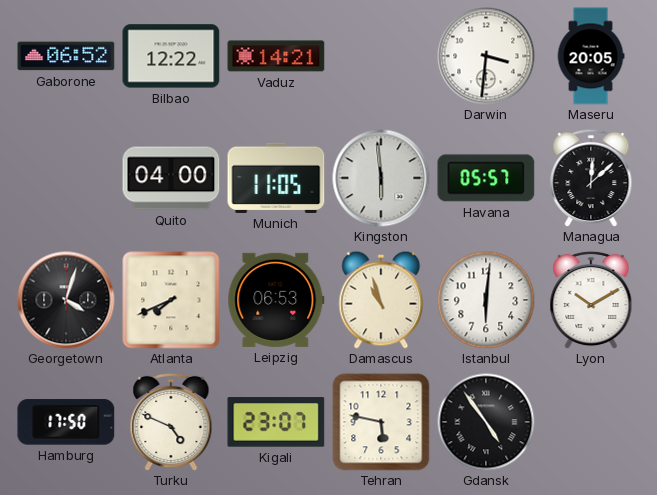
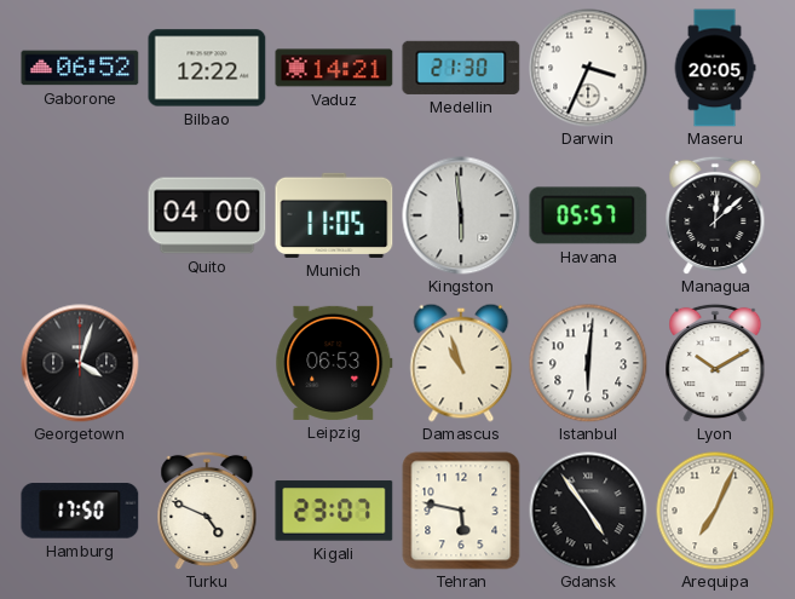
Medellin: none -> 21:30 (461, 68)
Darwin: 3:31 -> 3:34 (588, 68)
Atlanta: 7:41 -> none (171, 300)
Arequipa: none -> 7:04 (715, 511)
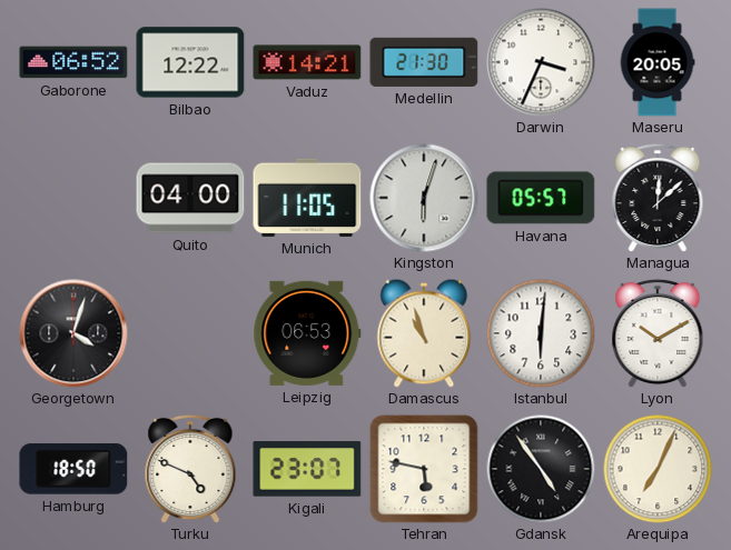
Kingston: 5:59 -> 6:03 (424, 198)
Hamburg: 17:50 -> 18:50 (73, 469)
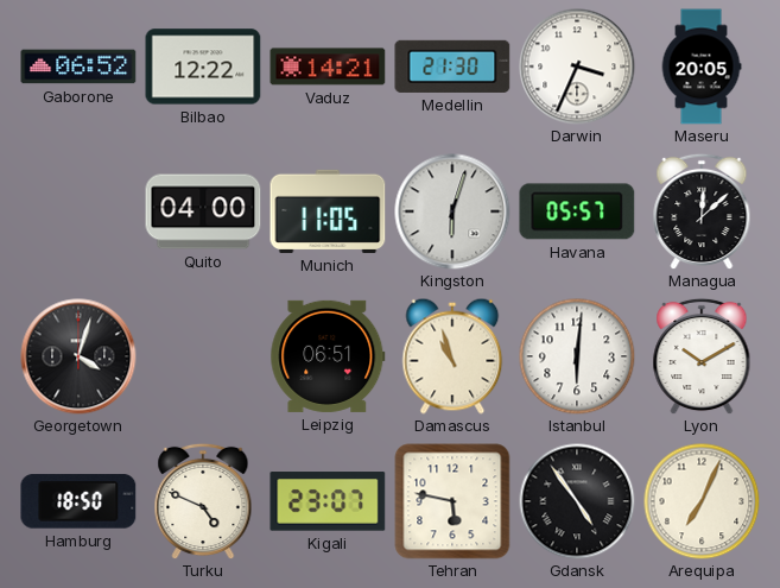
Leipzig: 06:53 -> 06:51 (328, 356)
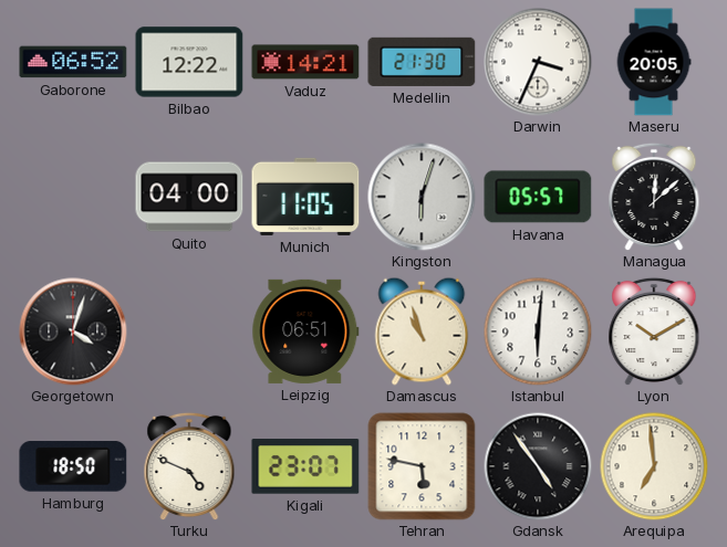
Arequipa: 7:04 -> 6:59 (654, 466)
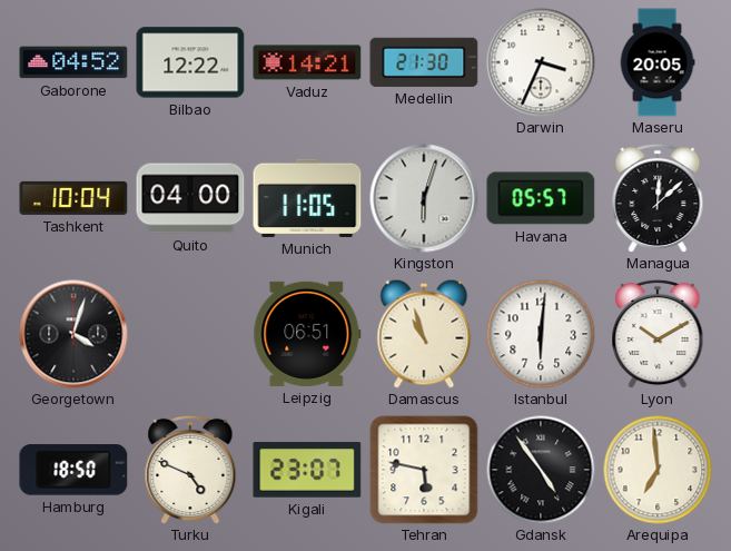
Gaborone: 06:52 -> 04:52 (73, 62)
Tashkent: none -> 10:04 (73, 198)
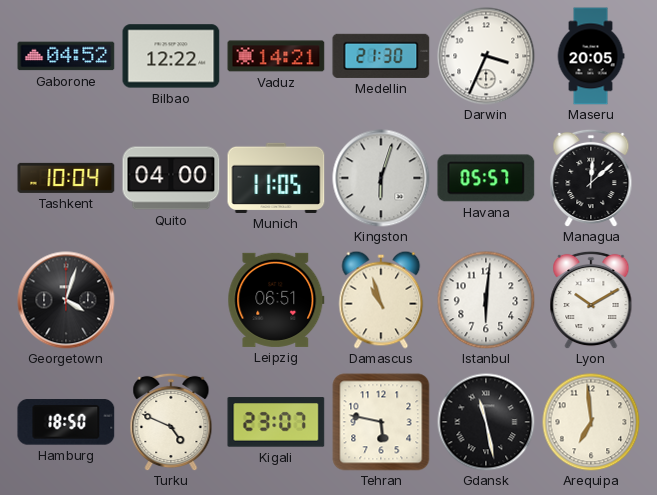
Gdansk: 4:54 -> 11:28 (486, 422)
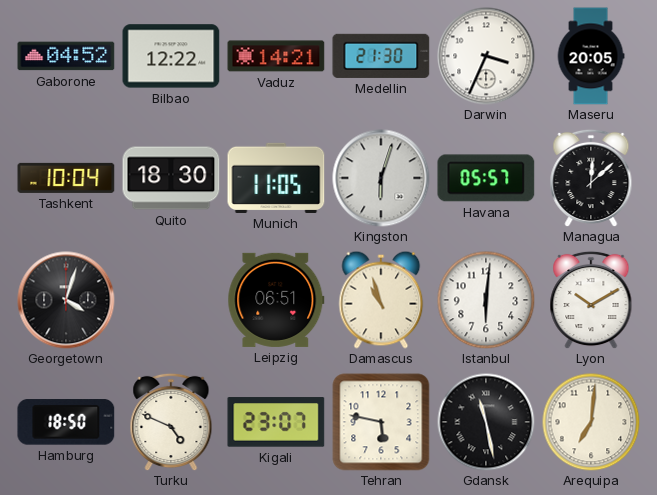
Quito: 04:00 -> 18:30 (171, 178)
Arequipa: 6:59 -> 7:01 (591, 422)
